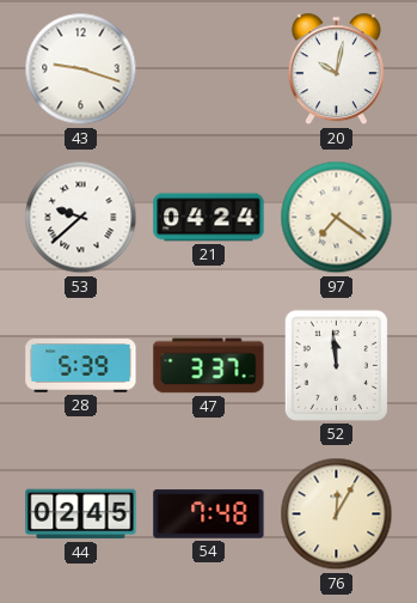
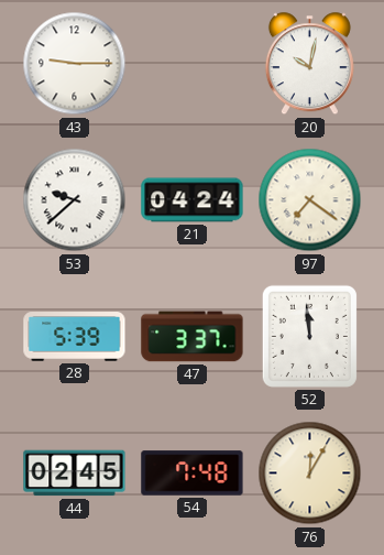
43: 9:18 -> 9:15 (75, 64)
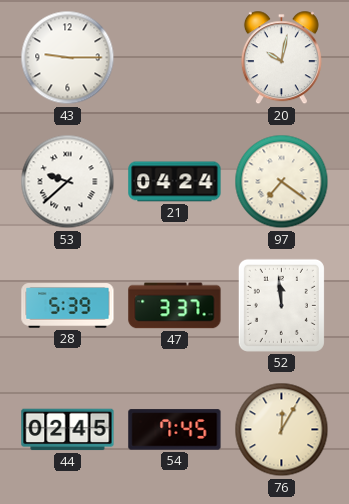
54: 7:48 -> 7:45 (175, 430)
